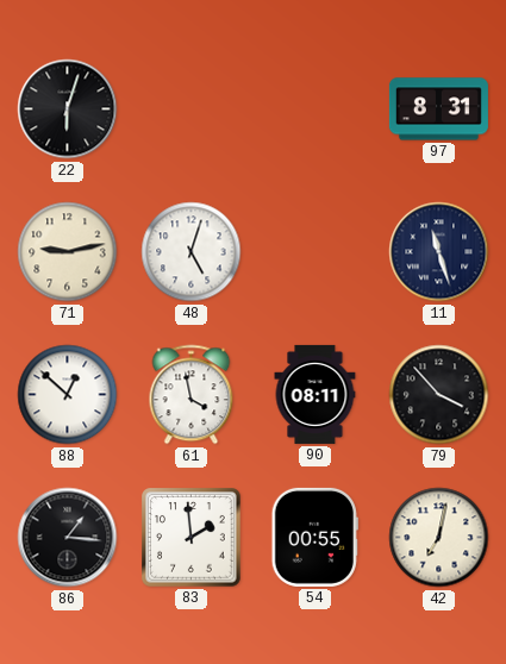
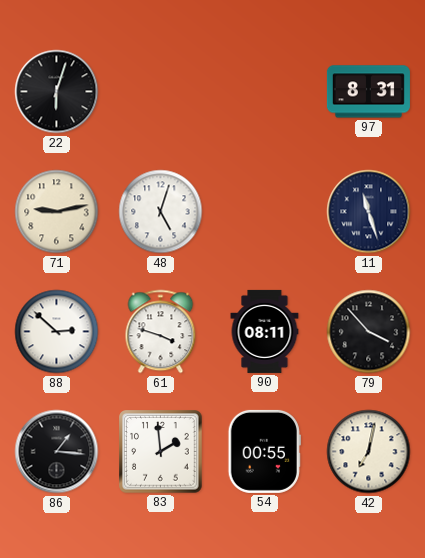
88: 12:52 -> 2:52 (57, 332)
61: 3:58 -> 3:48 (161, 332)
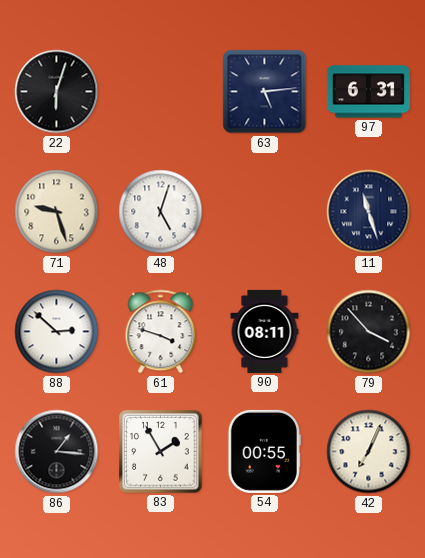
63: none -> 5:14 (265, 92)
97: 8:31 -> 6:31 (368, 92)
71: 9:13 -> 9:27 (57, 212)
83: 1:59 -> 1:55 (161, 452)
42: 7:02 -> 7:04 (369, 452)
